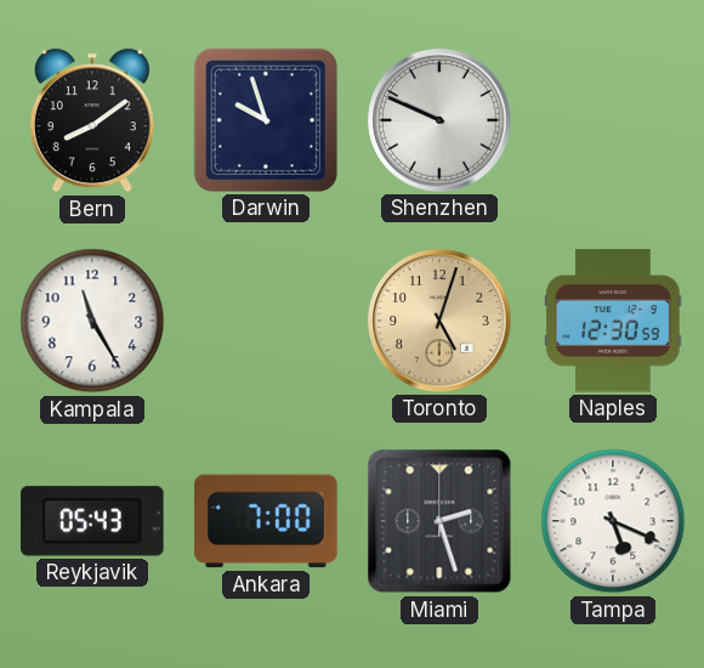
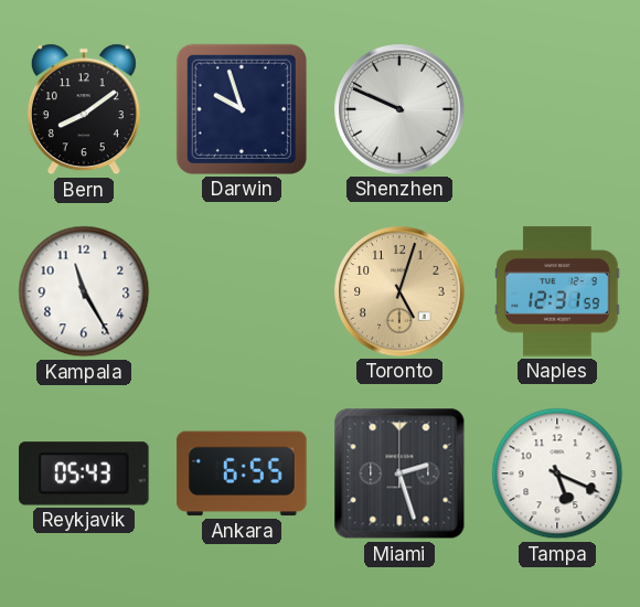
Naples: 12:30 -> 12:31 (557, 291)
Ankara: 7:00 -> 6:55 (242, 473)
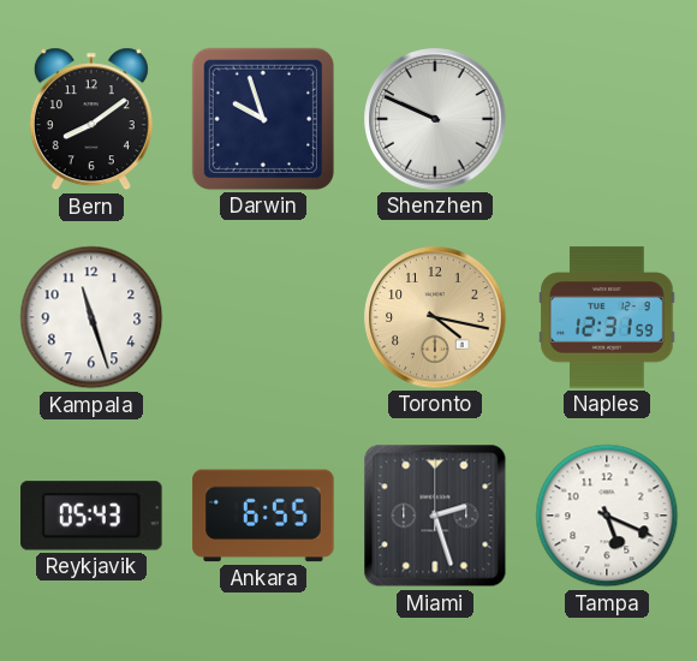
Kampala: 11:25 -> 11:27 (91, 317)
Toronto: 5:03 -> 4:17 (435, 317)
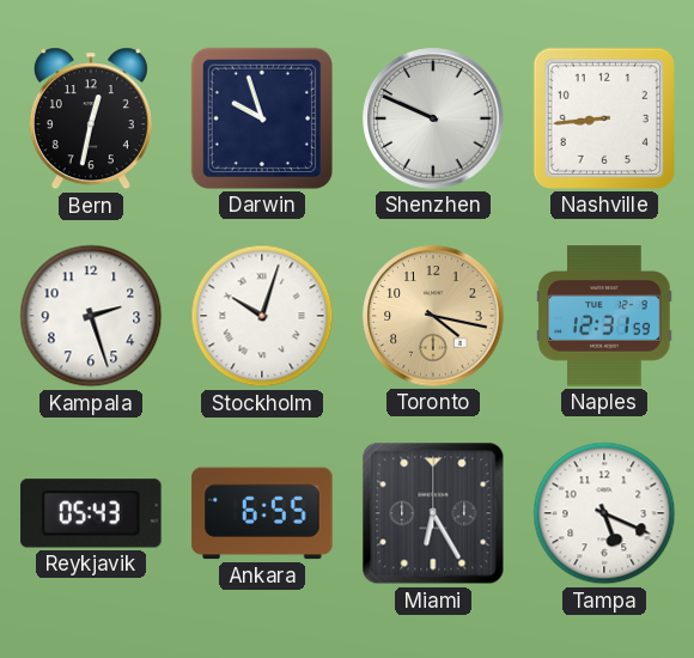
Bern: 8:09 -> 12:32 (91, 118)
Nashville: none -> 8:44 (604, 118)
Kampala: 11:27 -> 2:27 (91, 316)
Stockholm: none -> 10:03 (262, 316)
Miami: 2:27 -> 6:25 (433, 513)
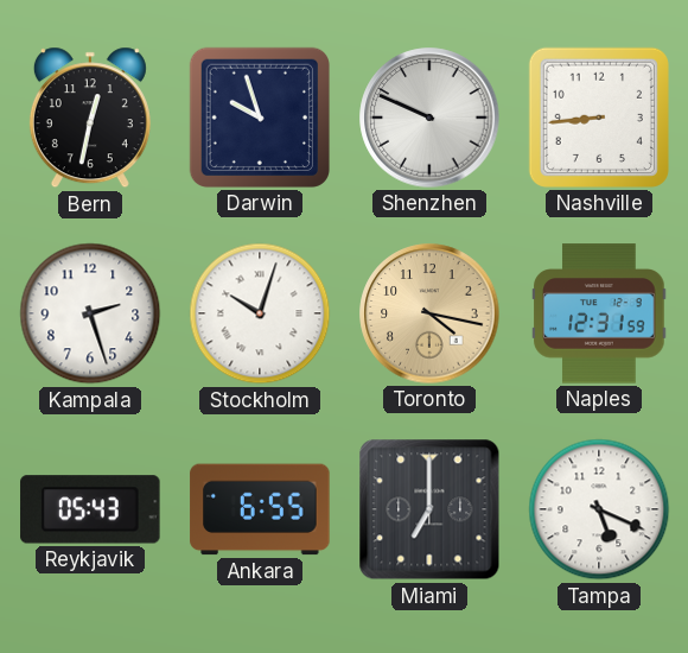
Miami: 6:25 -> 7:00 (429, 509)
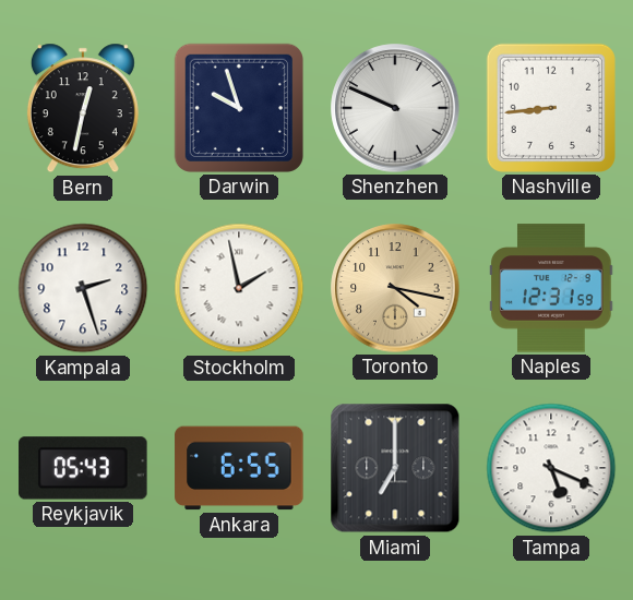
Stockholm: 10:03 -> 1:58 (239, 288)
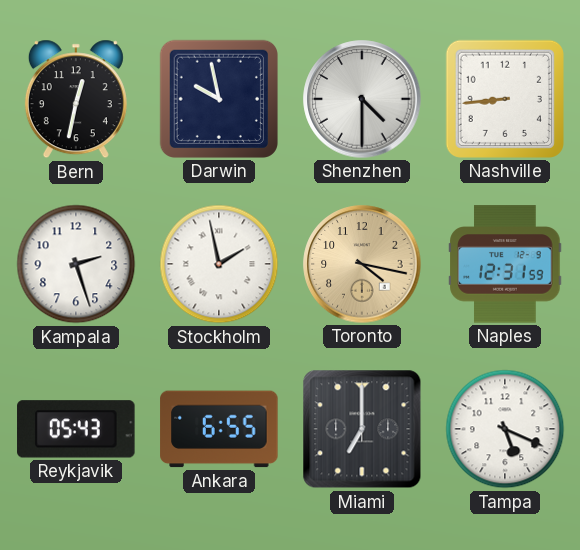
Darwin: 9:57 -> 9:58 (219, 99)
Shenzhen: 9:49 -> 4:30 (362, 99)
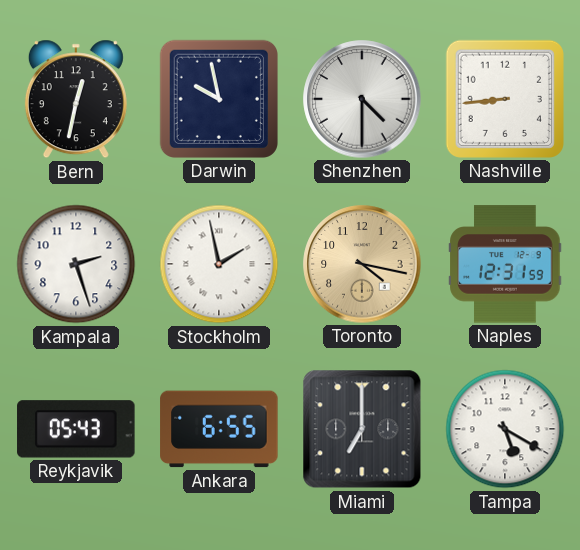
Tampa: 5:19 -> 5:20 (505, 429)
